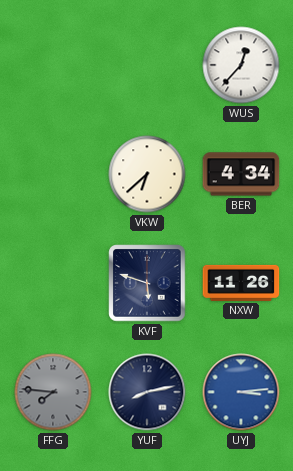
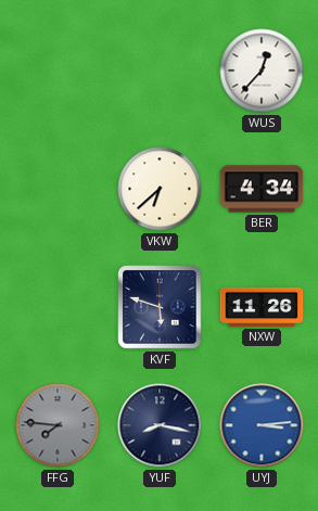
YUF: 8:13 -> 8:17 (160, 425)
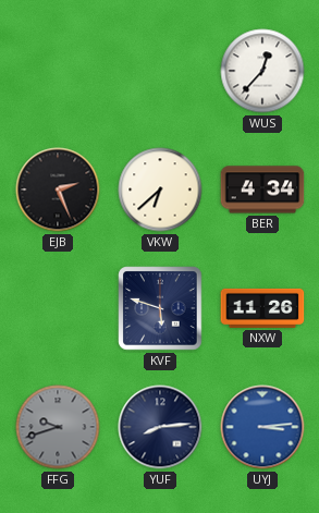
EJB: none -> 2:26 (58, 190)
FFG: 7:46 -> 9:42 (58, 427)
YUF: 8:17 -> 8:14 (160, 427)
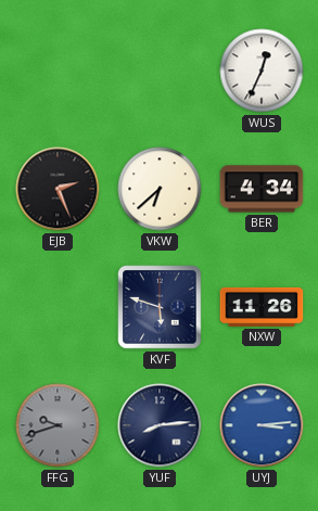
WUS: 12:37 -> 12:34 (262, 71)
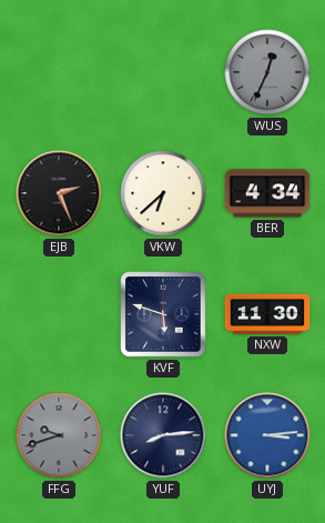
WUS dial: white -> grey (267, 72)
NXW: 11:26 -> 11:30 (267, 314)
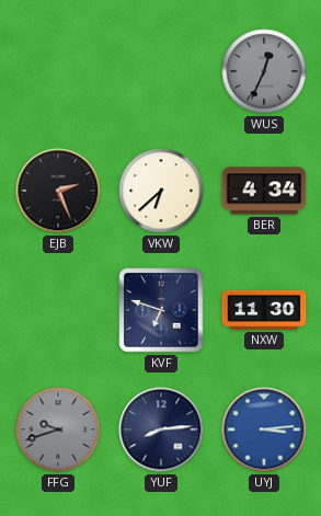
KVF: 5:48 -> 6:48 (161, 310)
